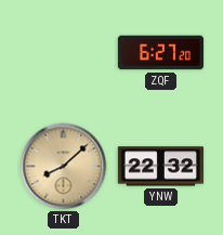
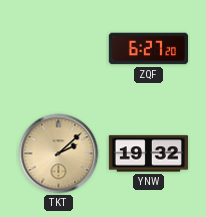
TKT: 8:08 -> 2:08 (59, 154)
YNW: 22:32 -> 19:32 (148, 154)
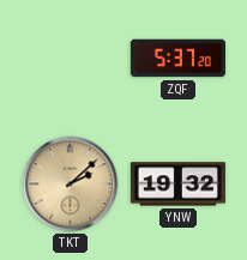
ZQF: 6:27 -> 5:37 (177, 59)
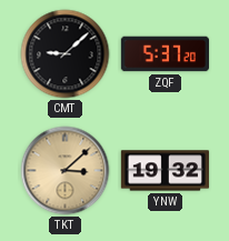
CMT: none -> 9:08 (66, 54)
TKT: 2:08 -> 3:08 (66, 171)
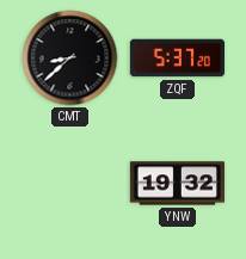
CMT: 9:08 -> 8:38 (70, 58)
TKT: 3:08 -> none (66, 171)
